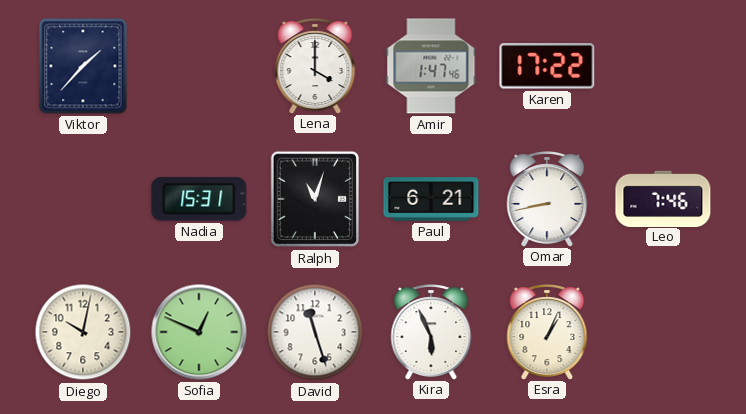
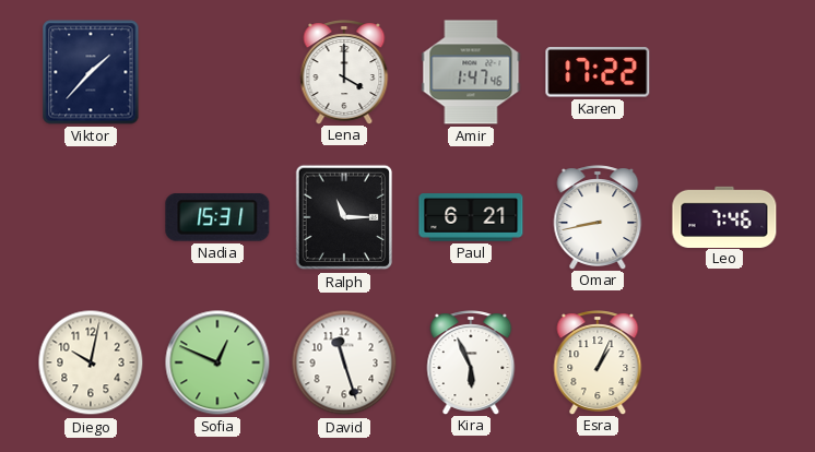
Ralph: 11:03 -> 11:15 (343, 217)
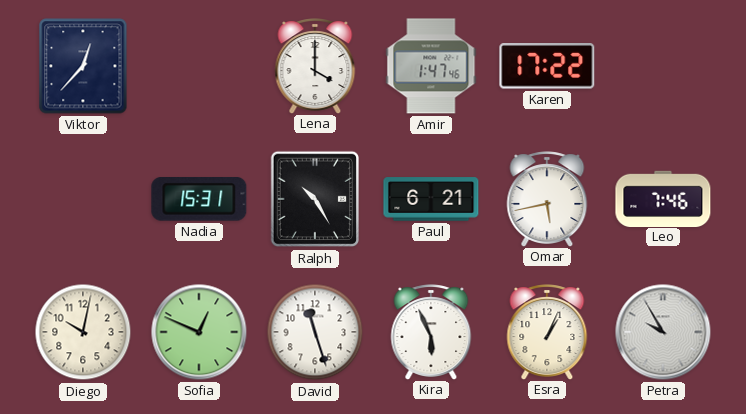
Viktor: 1:37 -> 12:37 (83, 66)
Ralph: 11:15 -> 10:25 (314, 199)
Omar: 8:43 -> 5:43 (547, 199)
Petra: none -> 9:55 (663, 332)
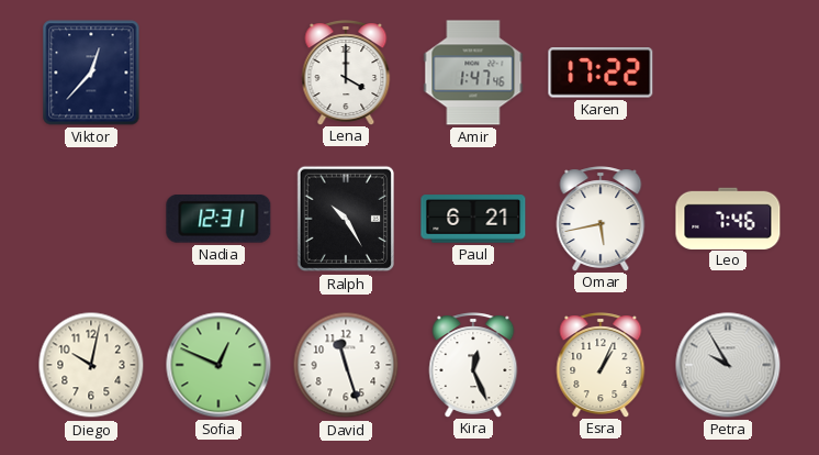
Nadia: 15:31 -> 12:31 (218, 220)
Kira: 5:56 -> 12:26 (473, 365)
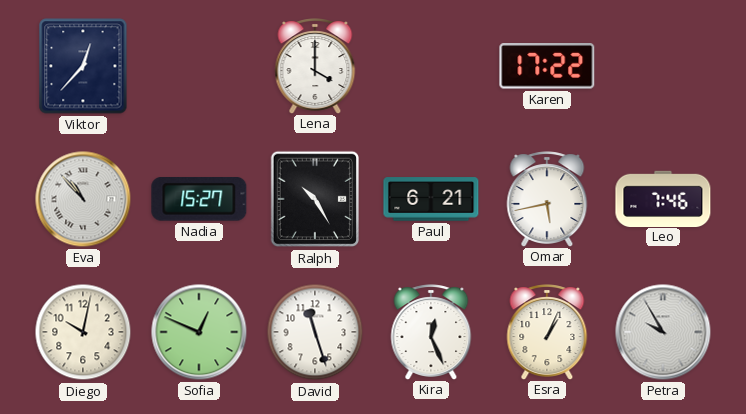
Amir: 1:47 -> none (473, 73)
Eva: none -> 10:53 (83, 199)
Nadia: 12:31 -> 15:27 (199, 200)
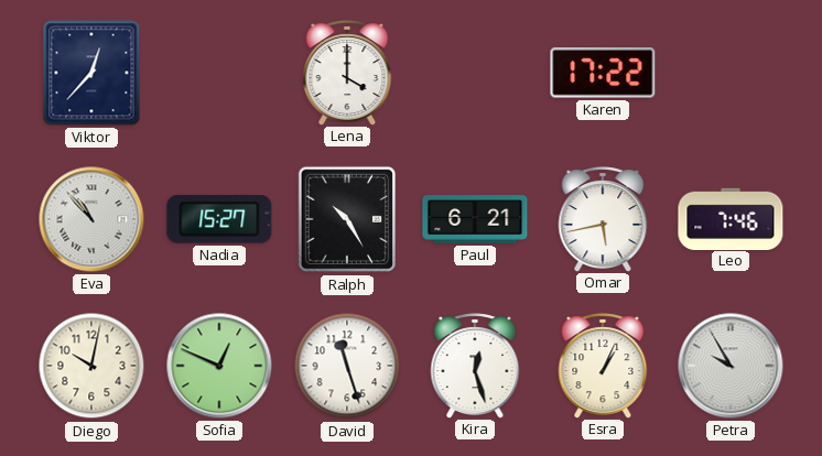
Kira: 12:26 -> 12:27 (475, 366)
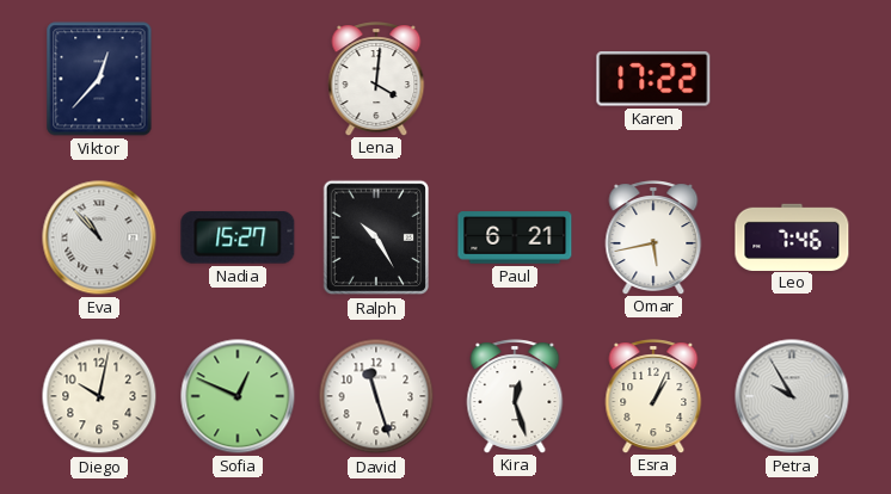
Lena: 4:00 -> 4:01 (376, 79)
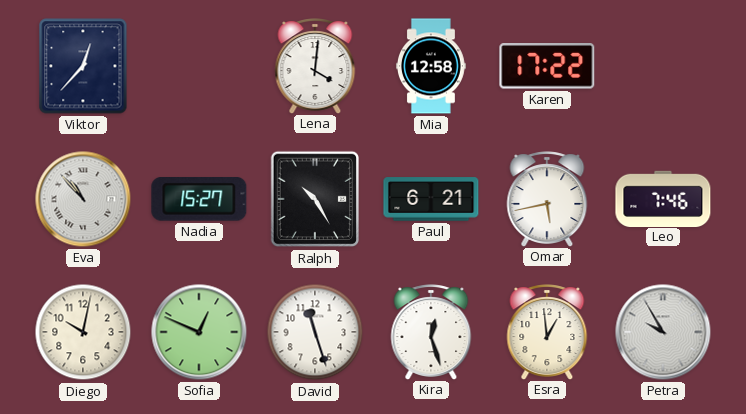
Mia: none -> 12:58 (431, 66)
Esra: 1:04 -> 12:59 (547, 332)
